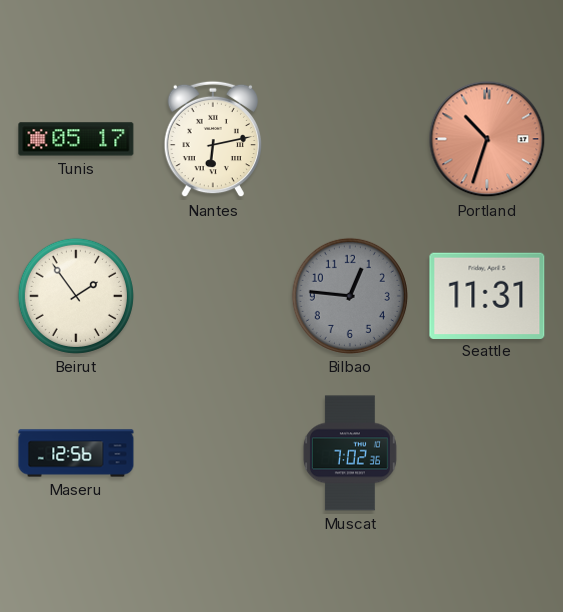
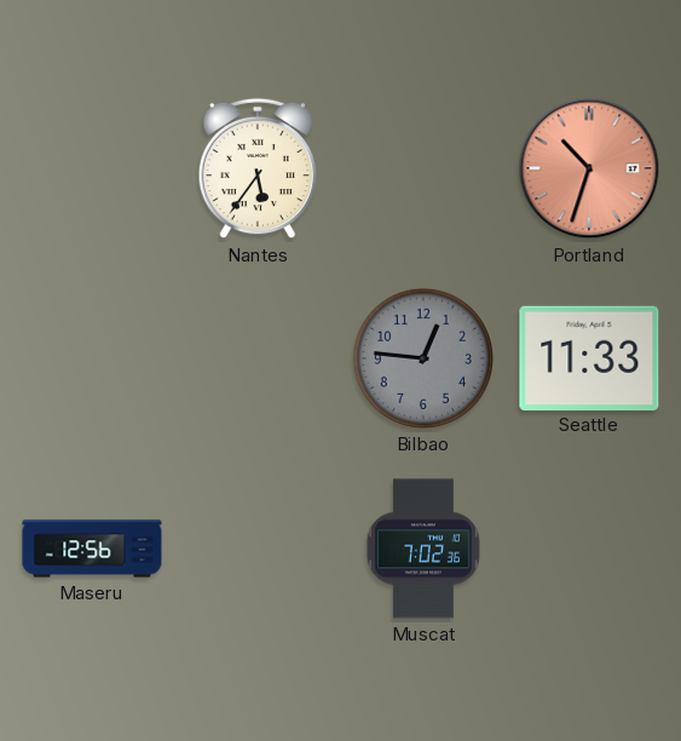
Tunis: 05:17 -> none (76, 139)
Nantes: 6:13 -> 5:36 (256, 168)
Beirut: 1:54 -> none (76, 296)
Seattle: 11:31 -> 11:33 (589, 357)
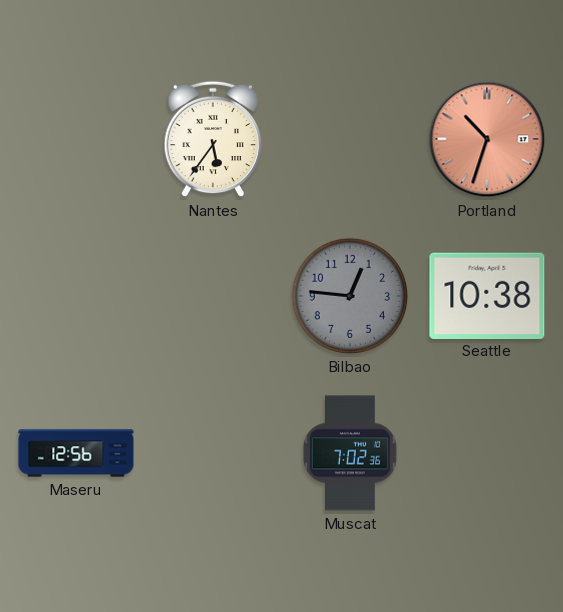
Seattle: 11:33 -> 10:38 (487, 295)
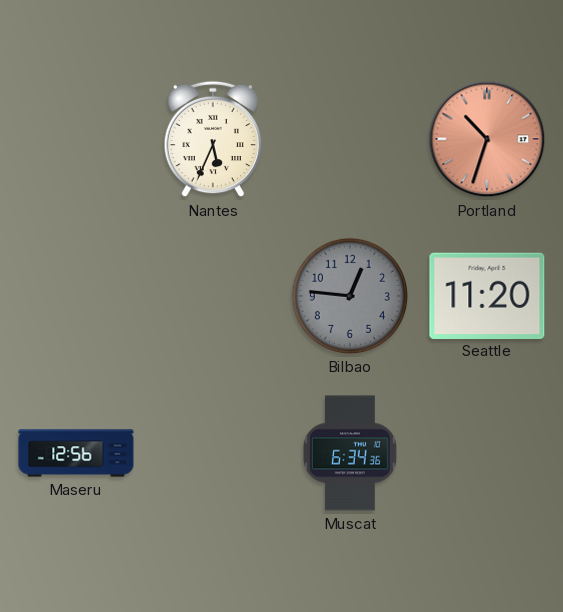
Nantes: 5:36 -> 5:34 (212, 139)
Seattle: 10:38 -> 11:20 (487, 295)
Muscat: 7:02 -> 6:34 (350, 453)
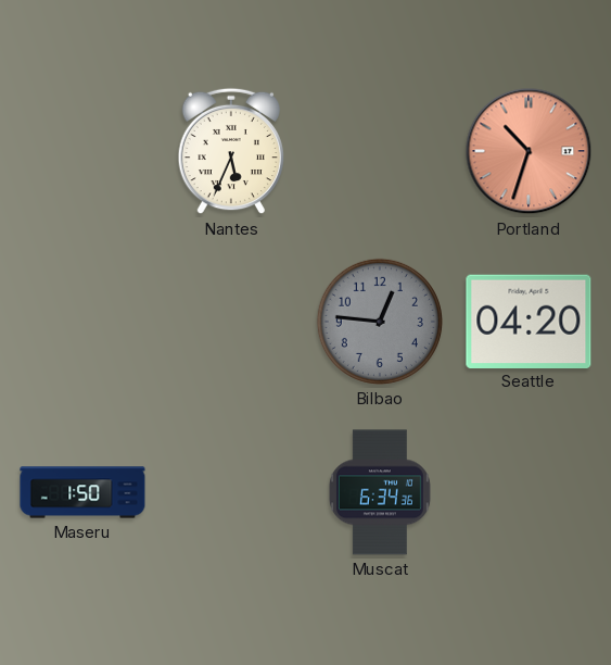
Seattle: 11:20 -> 04:20 (529, 321)
Maseru: 12:56 -> 1:50 (82, 492)
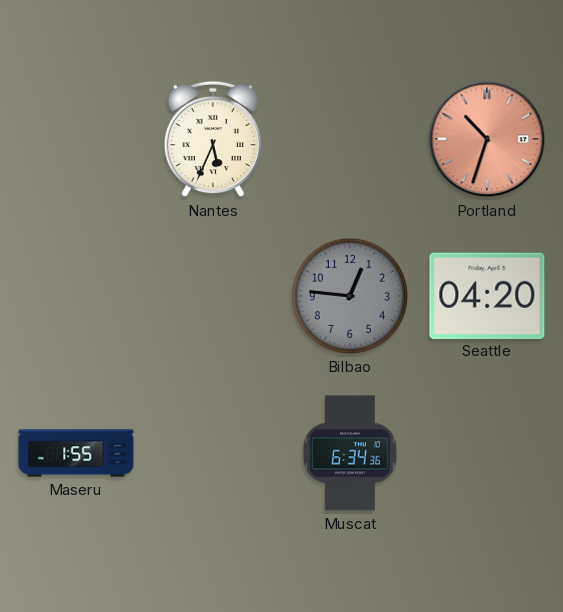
Maseru: 1:50 -> 1:55 (76, 453)
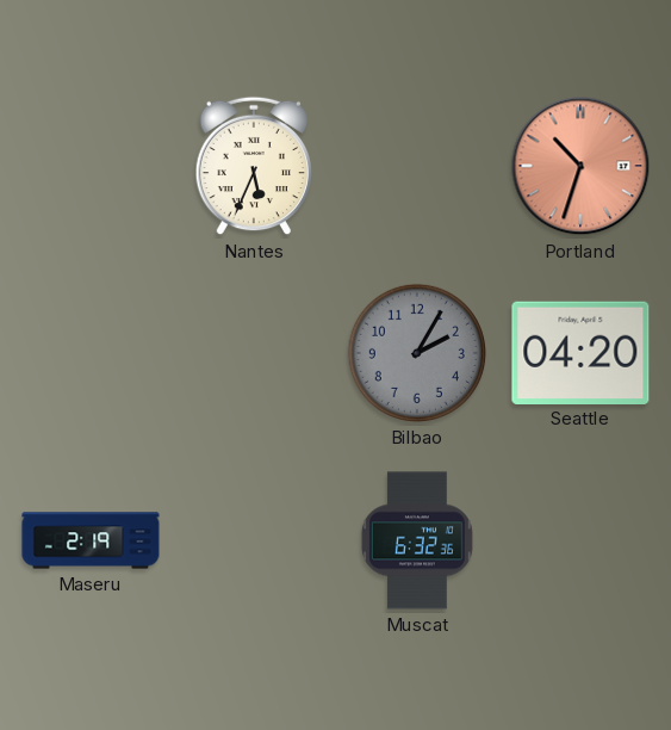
Bilbao: 12:46 -> 2:05 (417, 353)
Maseru: 1:55 -> 2:19 (91, 540)
Muscat: 6:34 -> 6:32 (417, 540)
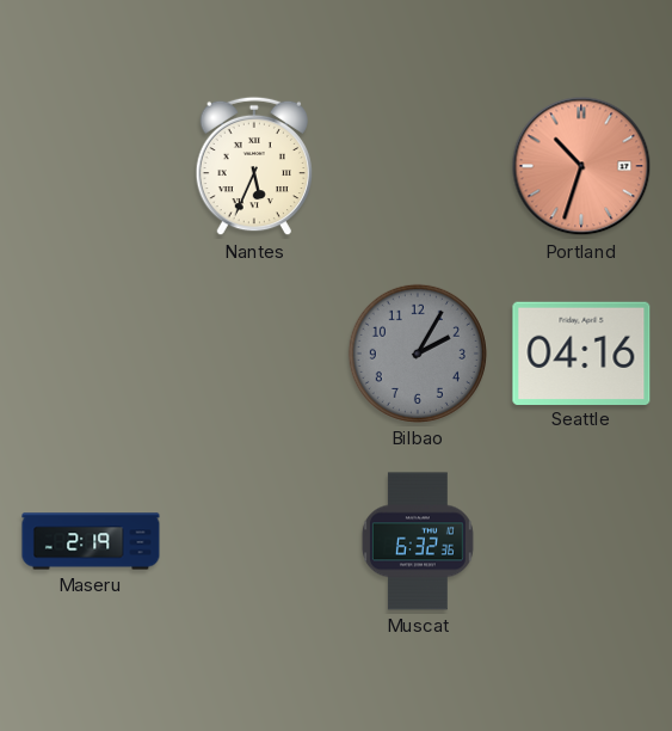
Seattle: 04:20 -> 04:16 (581, 352)
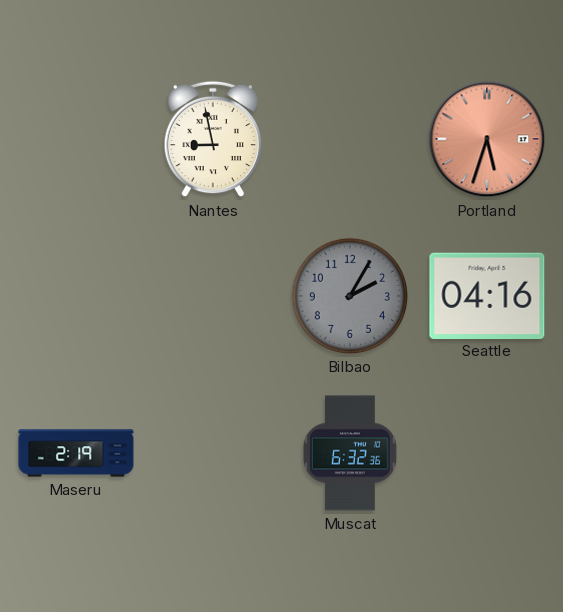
Nantes: 5:34 -> 8:58 (212, 139)
Portland: 10:33 -> 5:33 (487, 139)
